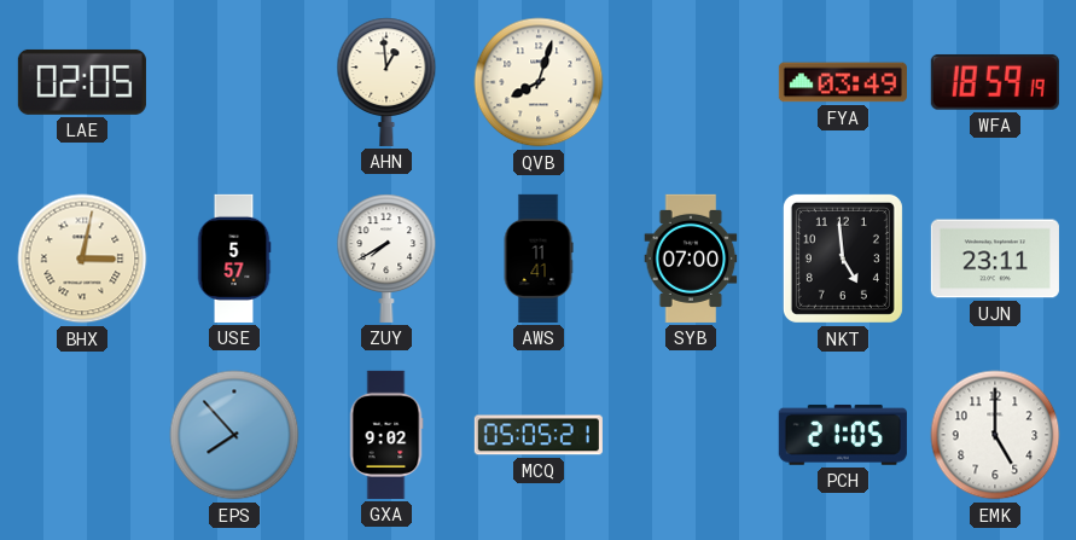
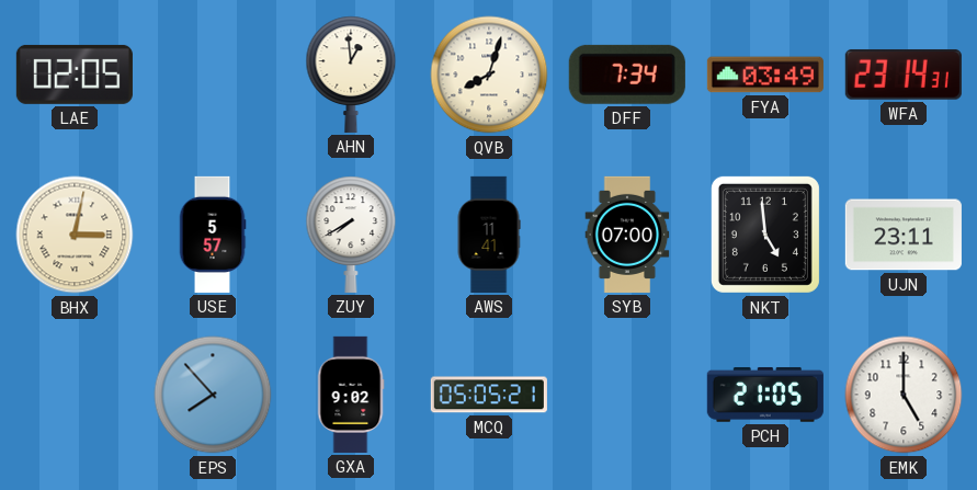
DFF: none -> 7:34 (627, 75)
WFA: 18:59 -> 23:14 (904, 75)
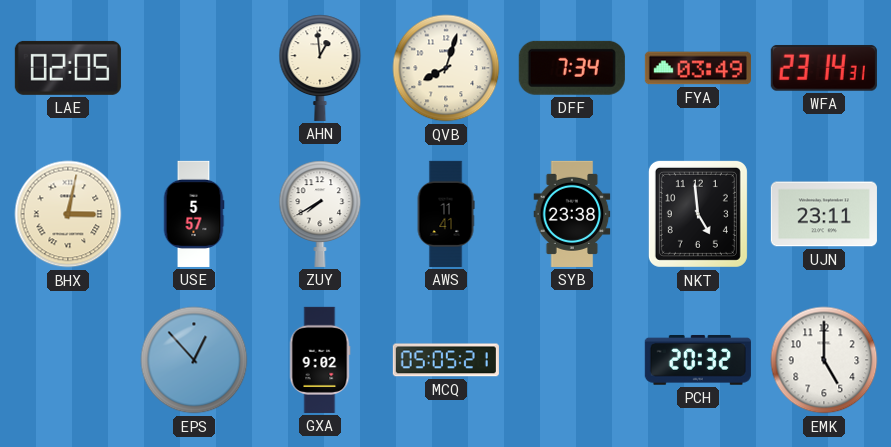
SYB: 07:00 -> 23:38 (572, 214)
EPS: 7:53 -> 12:53 (194, 360)
PCH: 21:05 -> 20:32 (698, 360)
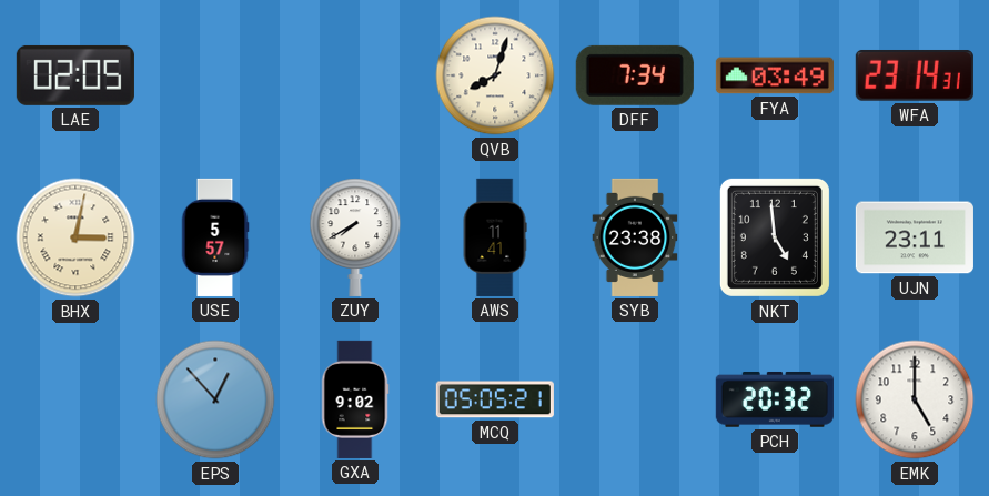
AHN: 12:59 -> none (320, 68)
